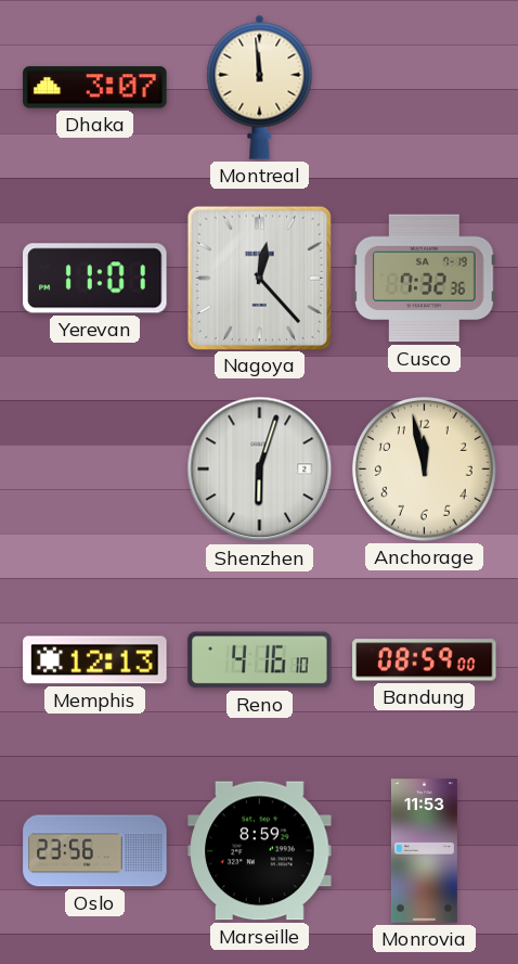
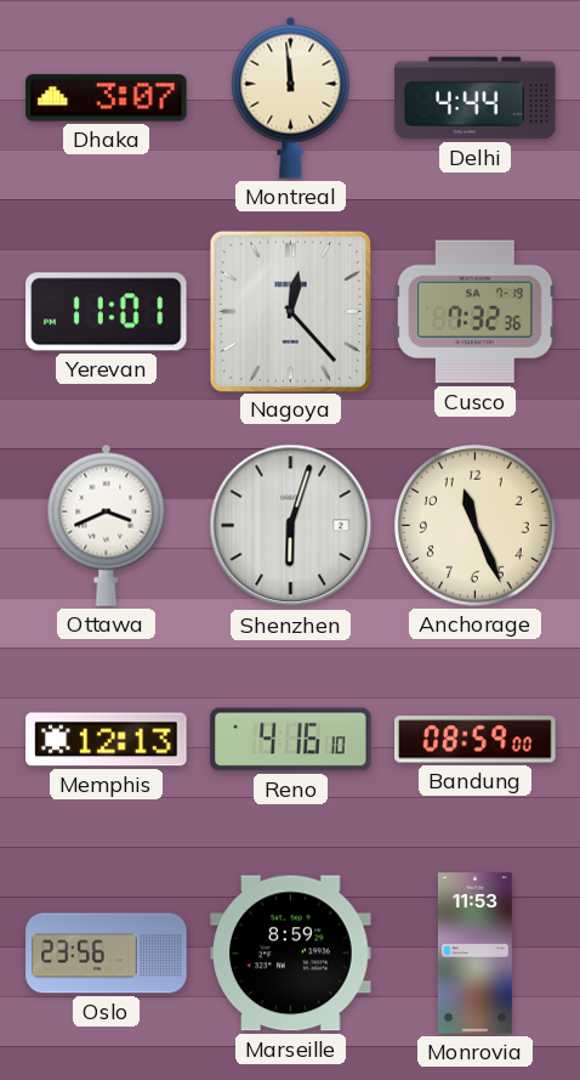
Delhi: none -> 4:44 (476, 98)
Ottawa: none -> 3:41 (107, 525)
Anchorage: 11:58 -> 11:26 (474, 525)
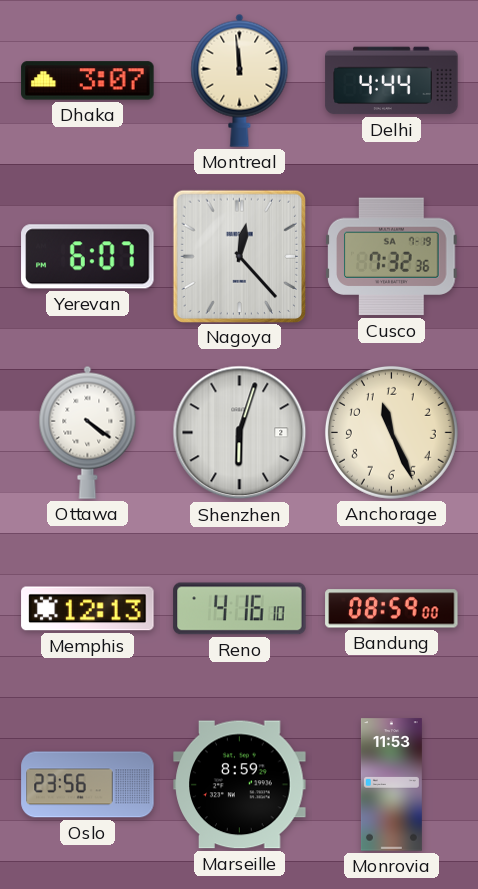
Yerevan: 11:01 -> 6:07 (88, 257)
Ottawa: 3:41 -> 4:21 (88, 432)
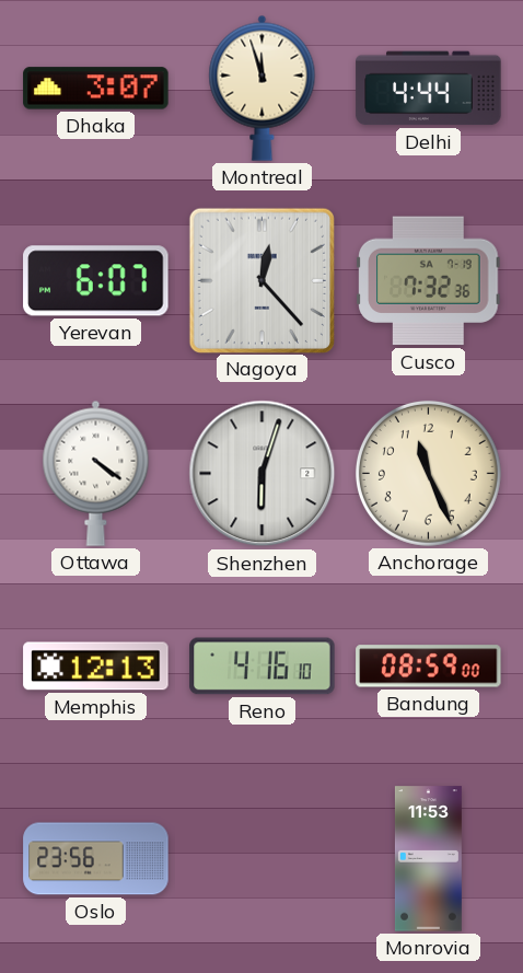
Montreal: 11:59 -> 11:57 (263, 88)
Marseille: 8:59 -> none (240, 785)
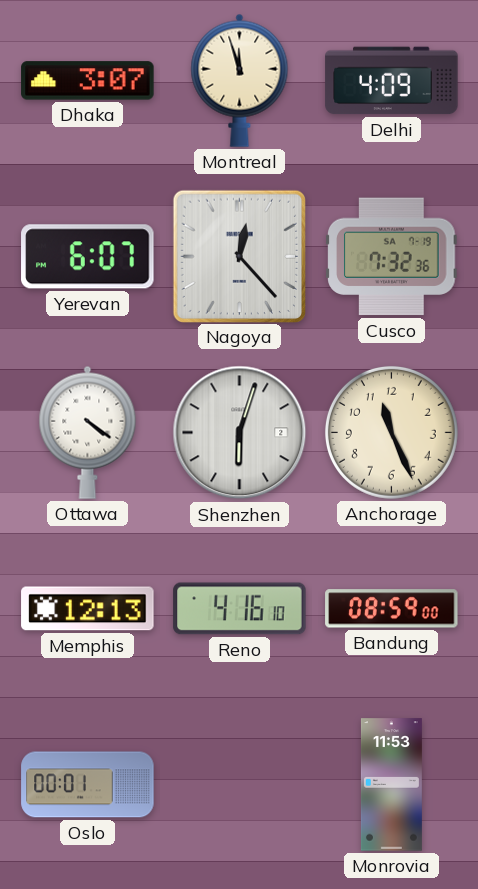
Delhi: 4:44 -> 4:09 (392, 81)
Oslo: 23:56 -> 00:01 (88, 785)
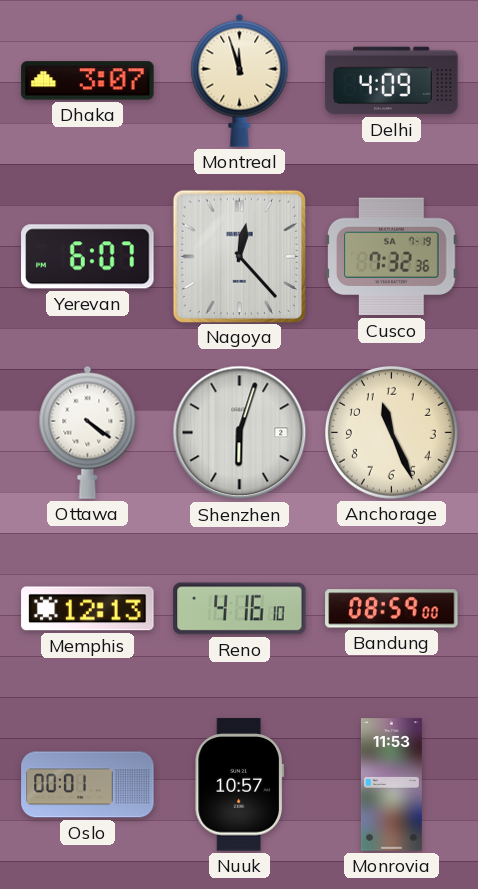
Nuuk: none -> 10:57 (240, 785)
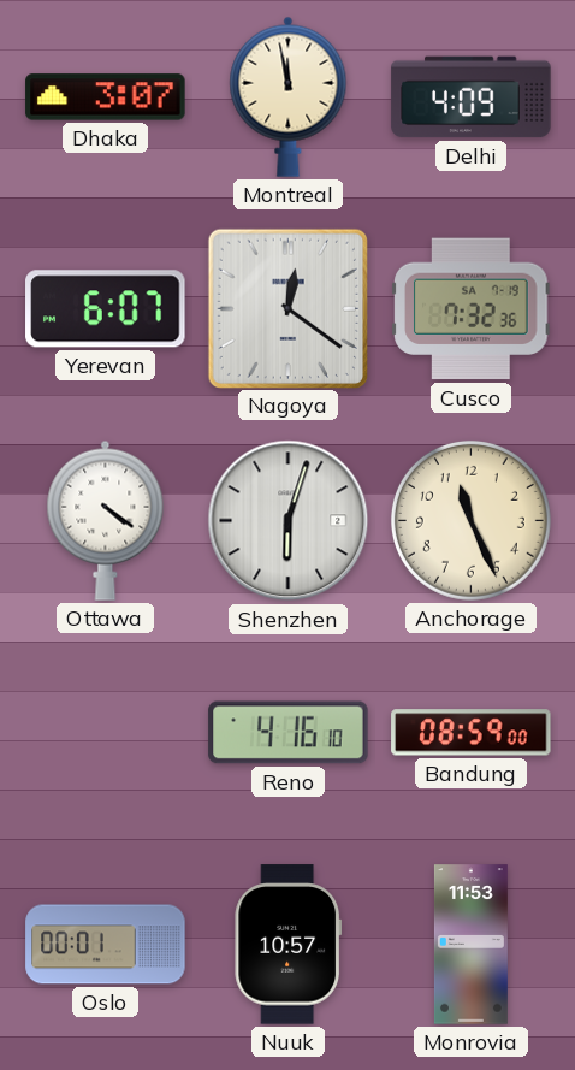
Montreal: 11:57 -> 11:58 (289, 96)
Nagoya: 12:23 -> 12:21 (287, 308)
Memphis: 12:13 -> none (88, 609)
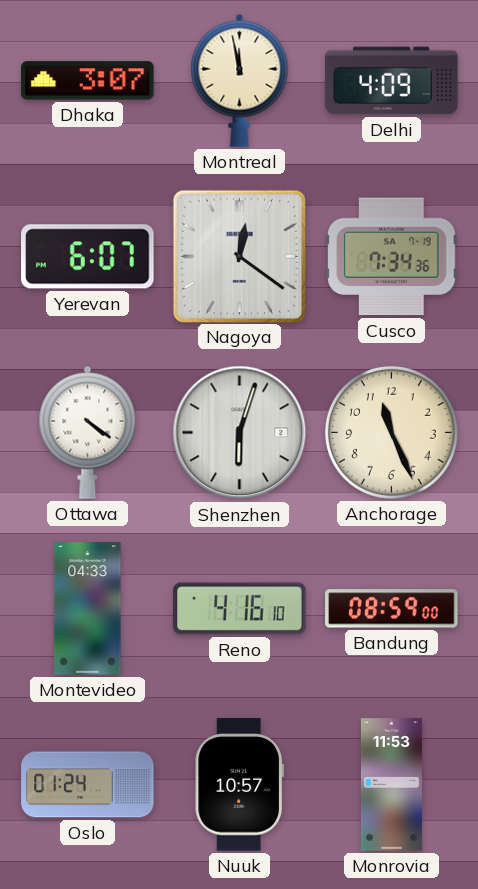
Cusco: 7:32 -> 7:34 (392, 257)
Montevideo: none -> 04:33 (88, 609)
Oslo: 00:01 -> 01:24 (88, 785)
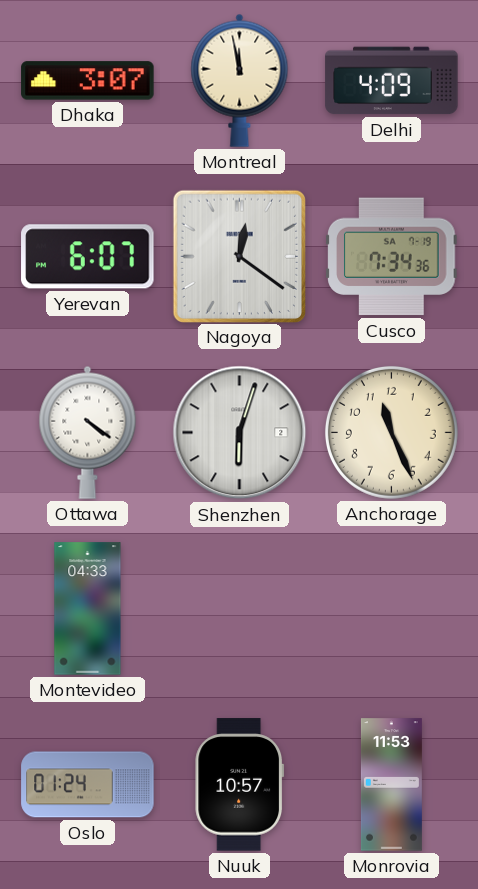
Reno: 4:16 -> none (240, 609)
Bandung: 08:59 -> none (392, 609)
